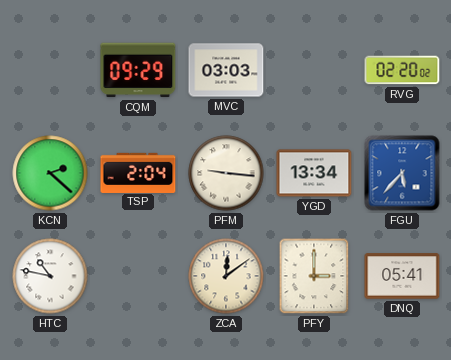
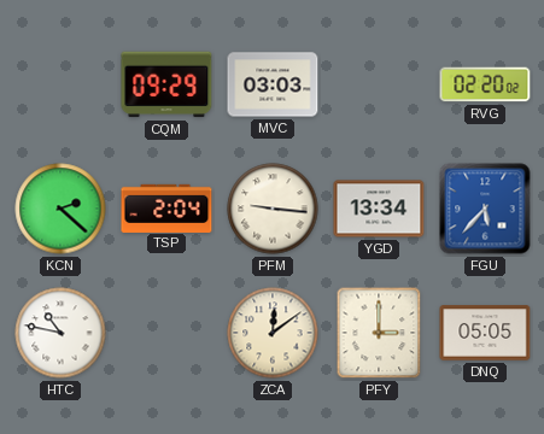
DNQ: 05:41 -> 05:05 (485, 333)
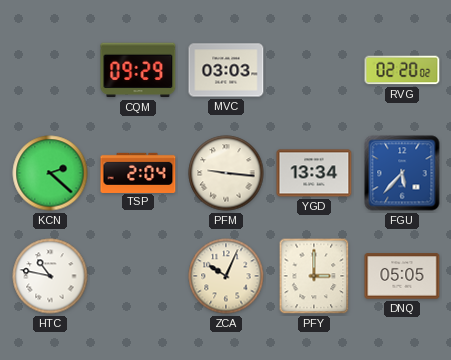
ZCA: 12:09 -> 10:04 (226, 276)
